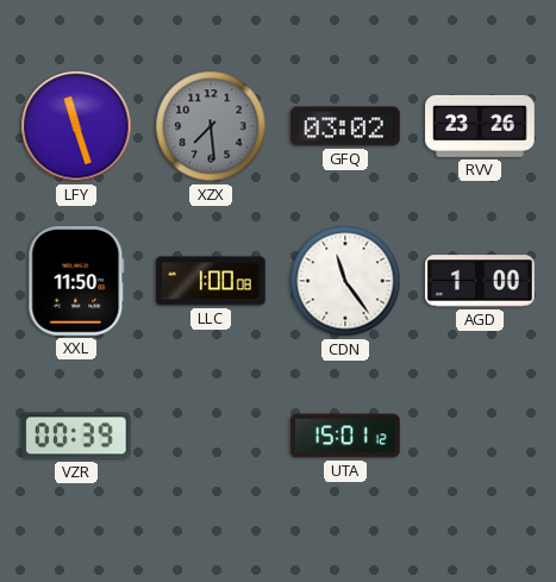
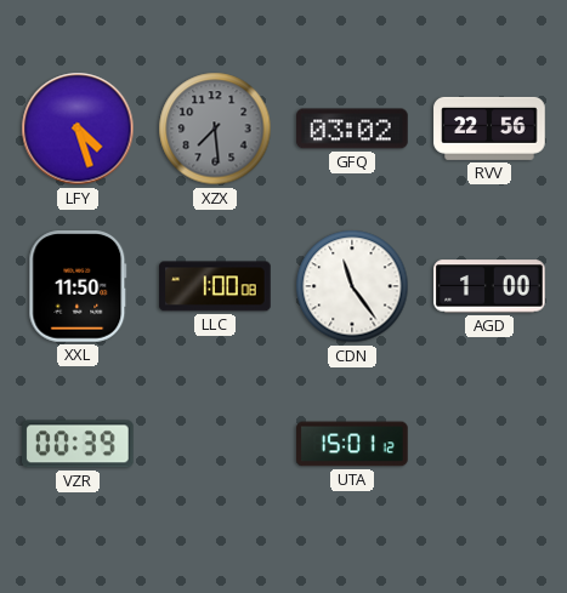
LFY: 11:27 -> 4:27 (78, 129)
RVV: 23:26 -> 22:56 (489, 129)
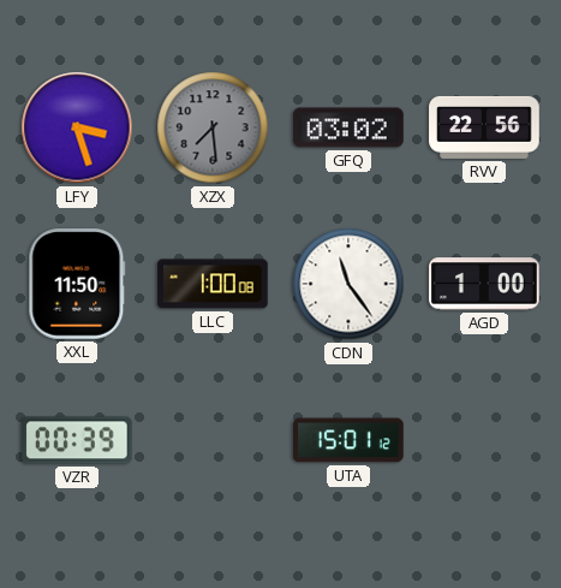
LFY: 4:27 -> 3:27 (77, 127)
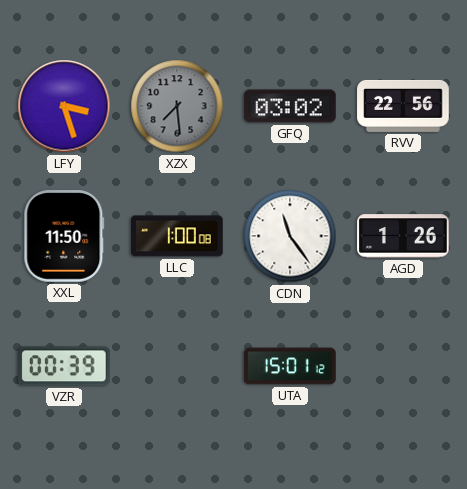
AGD: 1:00 -> 1:26 (403, 236)
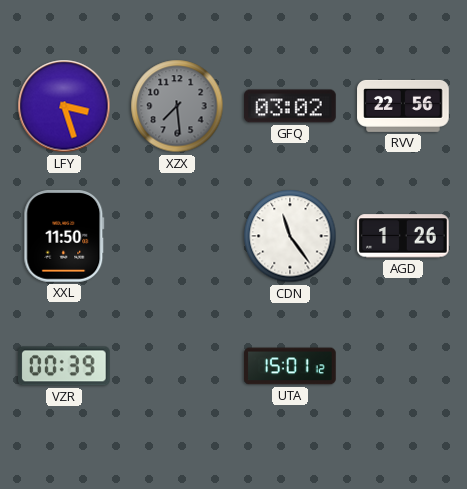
LLC: 1:00 -> none (177, 236)
